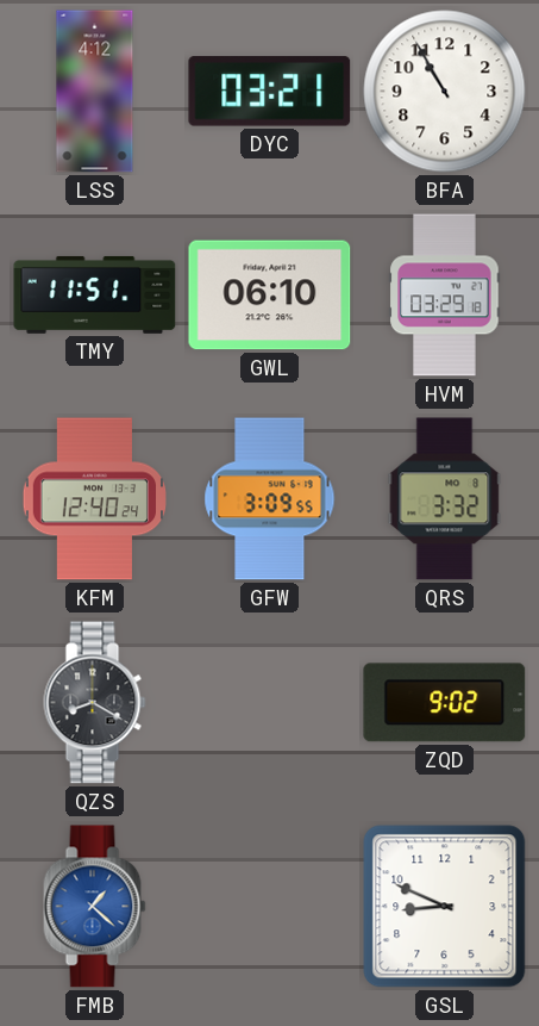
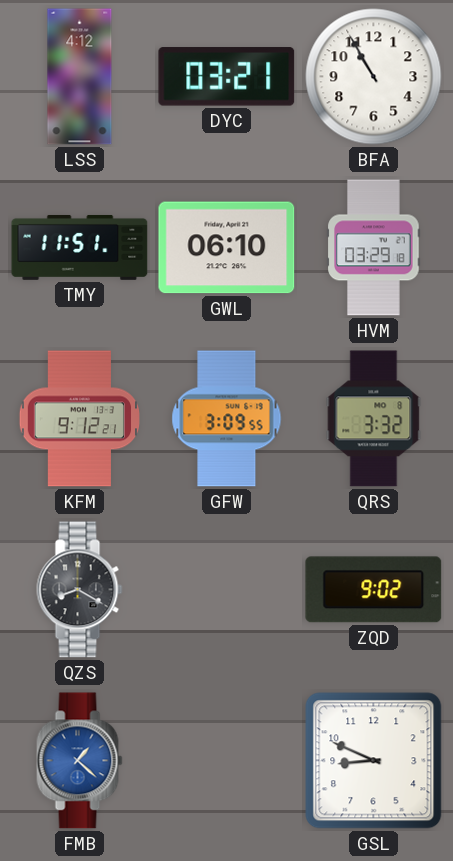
KFM: 12:40 -> 9:12 (79, 419)
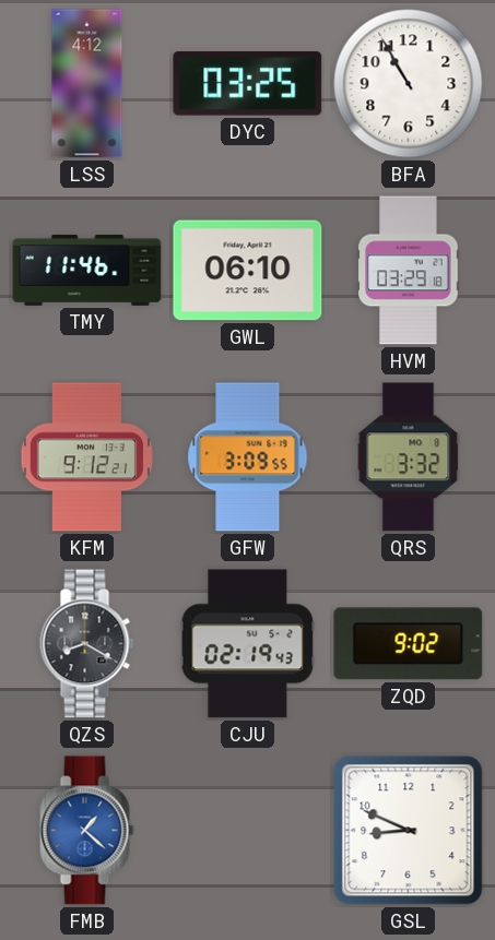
DYC: 03:21 -> 03:25 (248, 84)
TMY: 11:51 -> 11:46 (87, 270)
CJU: none -> 02:19 (248, 644)
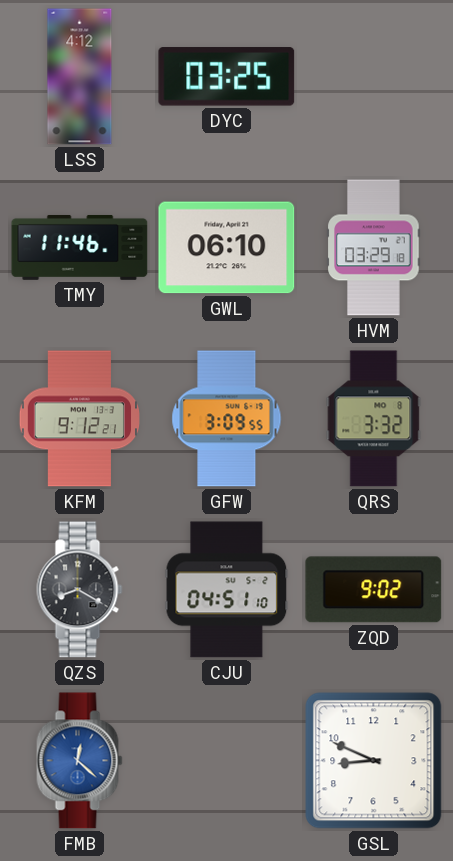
BFA: 10:55 -> none (409, 84)
CJU: 02:19 -> 04:51 (227, 590)
FMB: 1:22 -> 12:22 (80, 761)
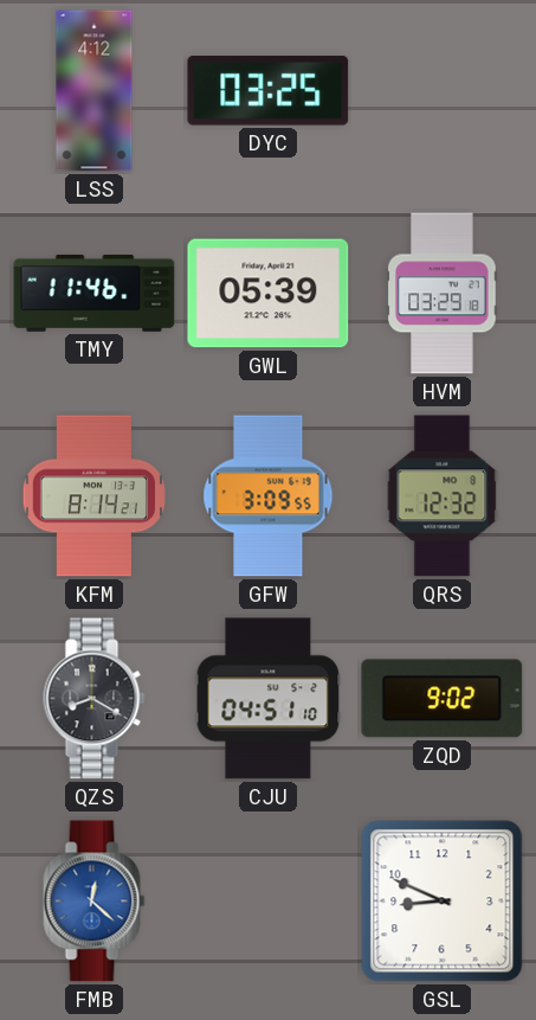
GWL: 06:10 -> 05:39 (269, 294)
KFM: 9:12 -> 8:14 (93, 496)
QRS: 3:32 -> 12:32 (443, 496)
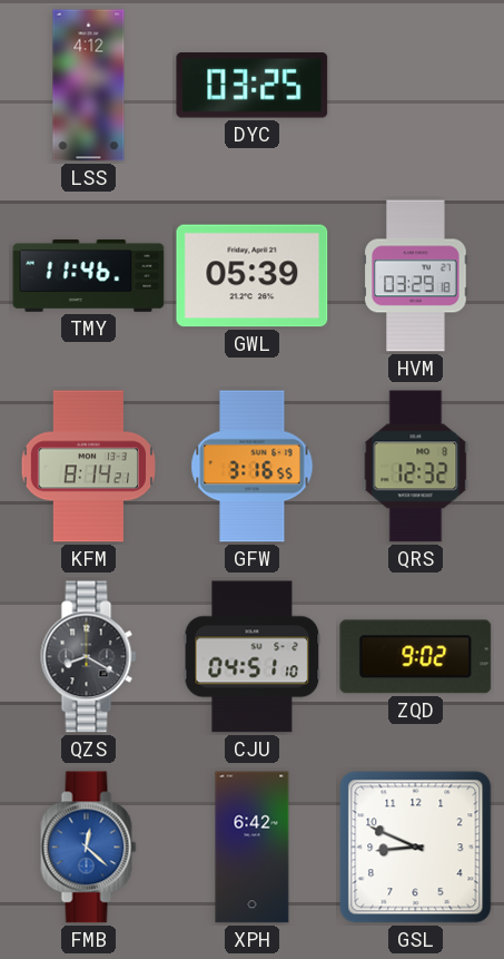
GFW: 3:09 -> 3:16 (253, 467)
XPH: none -> 6:42 (253, 848)
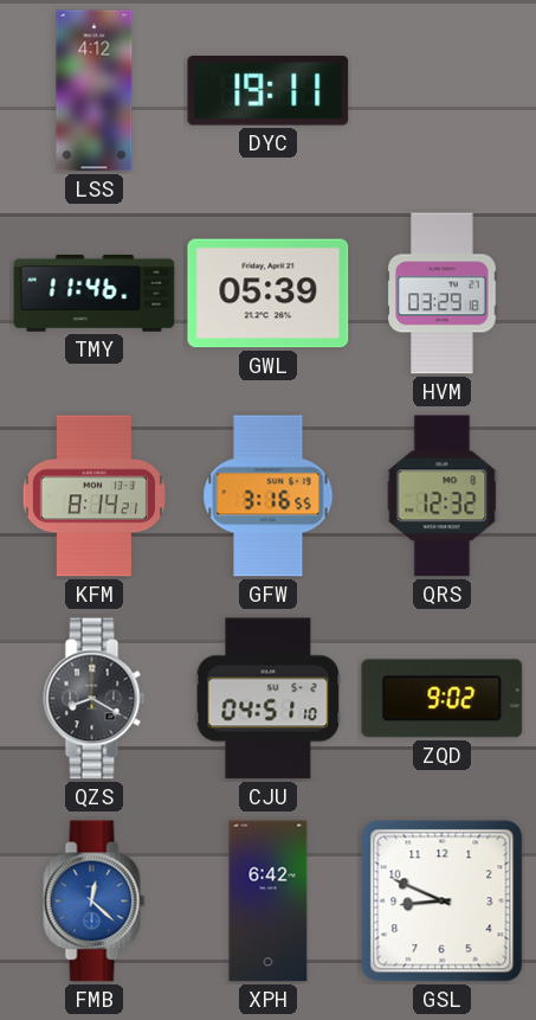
DYC: 03:25 -> 19:11 (269, 91)
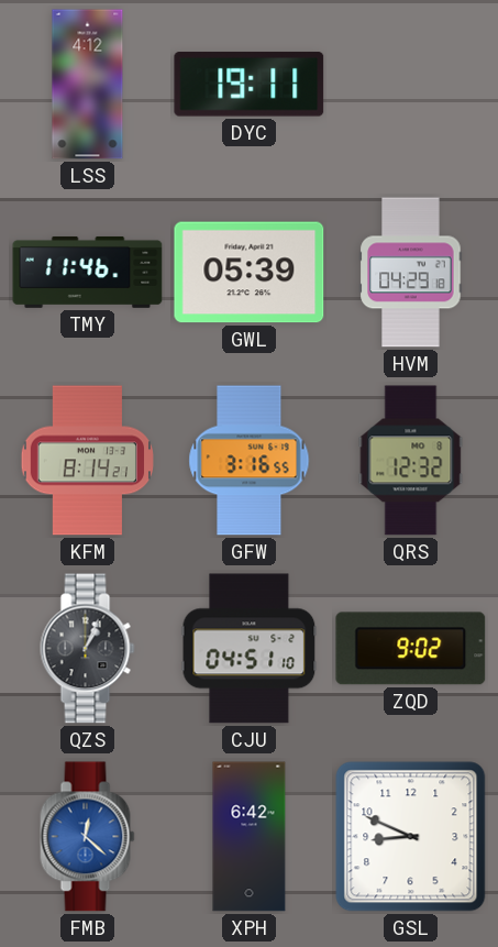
HVM: 03:29 -> 04:29 (411, 273)
QZS: 8:20 -> 1:04 (88, 649)
